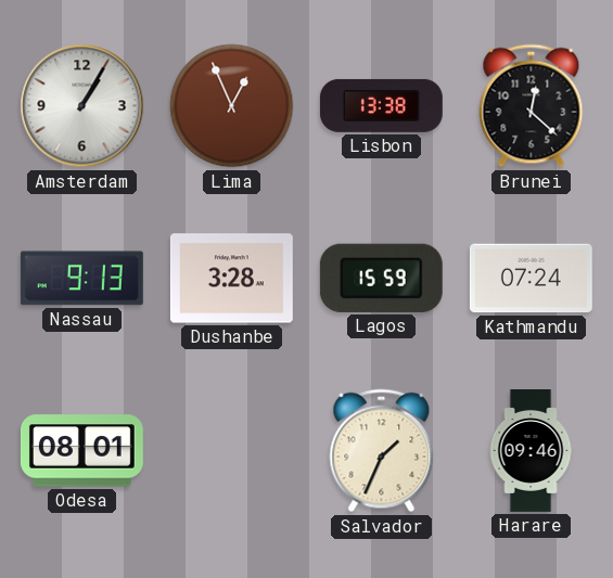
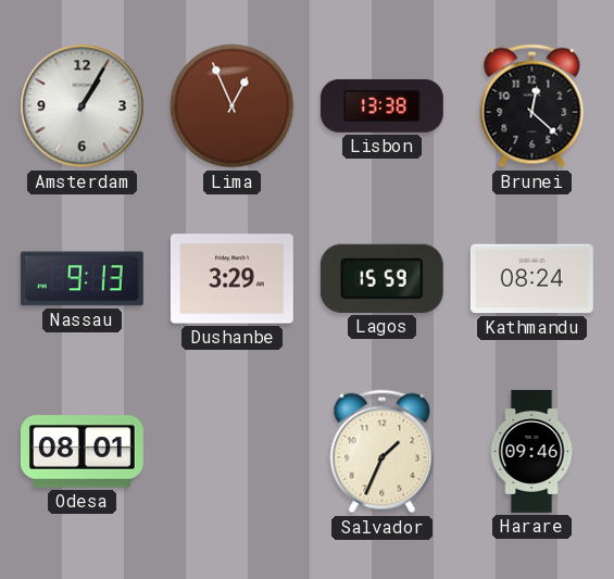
Dushanbe: 3:28 -> 3:29 (231, 279)
Kathmandu: 07:24 -> 08:24 (531, 279)
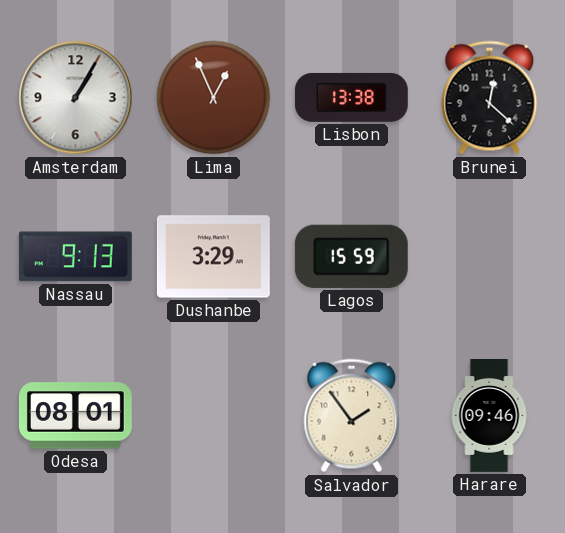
Kathmandu: 08:24 -> none (531, 279)
Salvador: 1:34 -> 1:54 (352, 416)
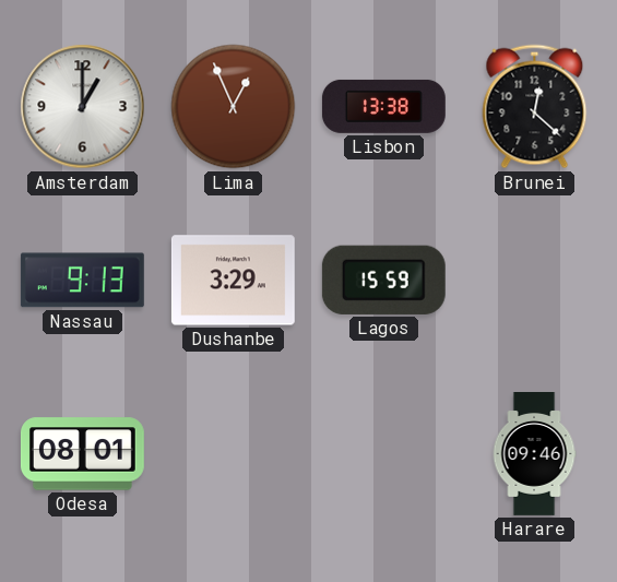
Amsterdam: 1:05 -> 1:00 (83, 107)
Salvador: 1:54 -> none (352, 416)
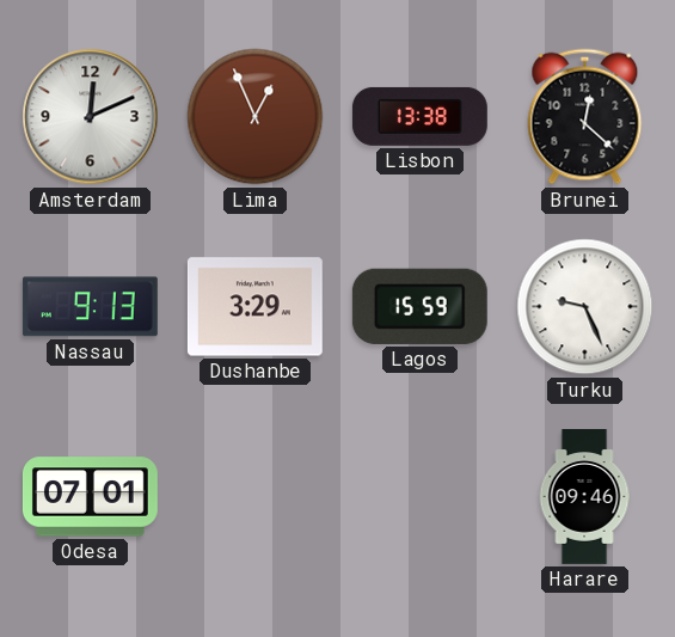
Amsterdam: 1:00 -> 12:11 (91, 117)
Turku: none -> 9:26 (585, 307)
Odesa: 08:01 -> 07:01 (90, 497)
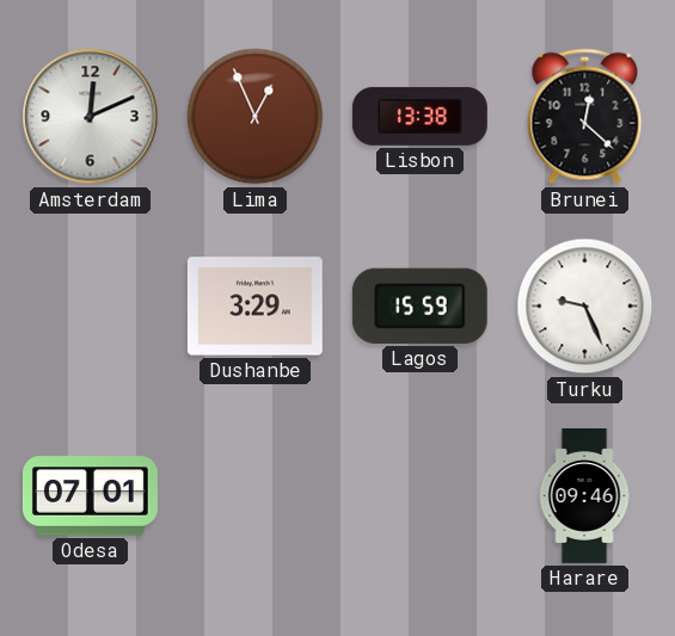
Nassau: 9:13 -> none (90, 307)
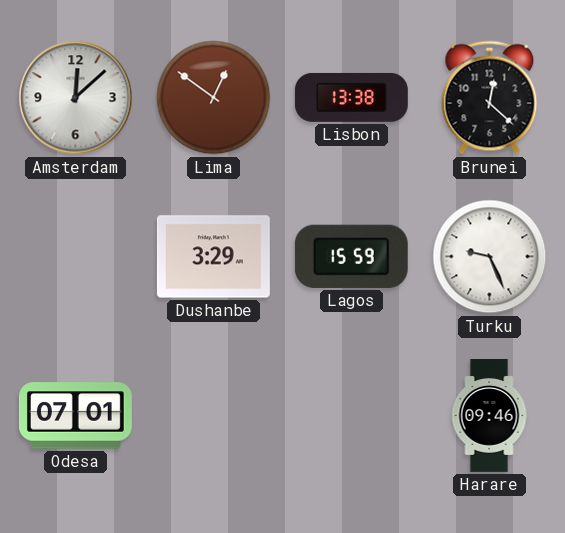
Amsterdam: 12:11 -> 12:08 (76, 98)
Lima: 12:56 -> 12:51 (214, 98)
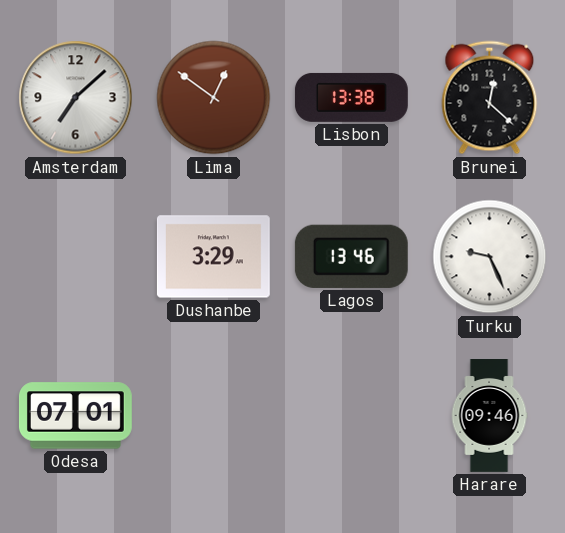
Amsterdam: 12:08 -> 7:08 (76, 98)
Lagos: 15:59 -> 13:46 (351, 256)
